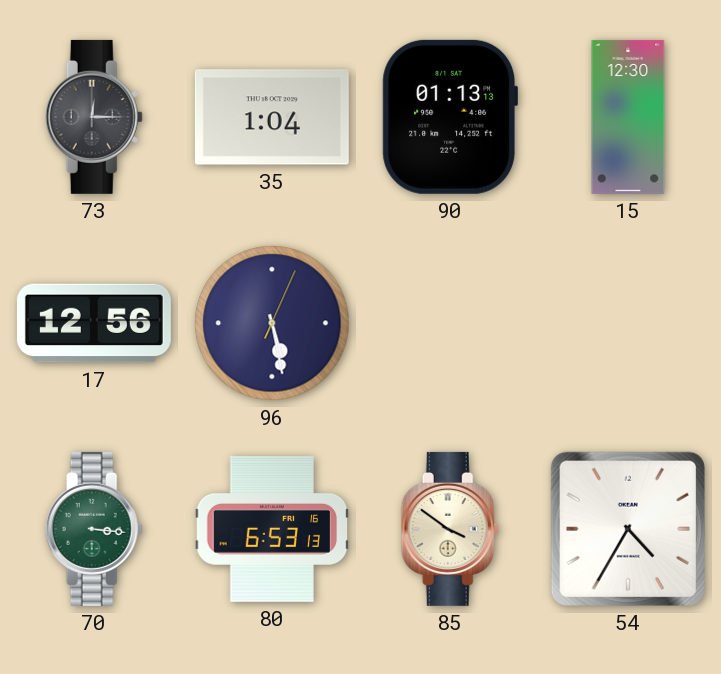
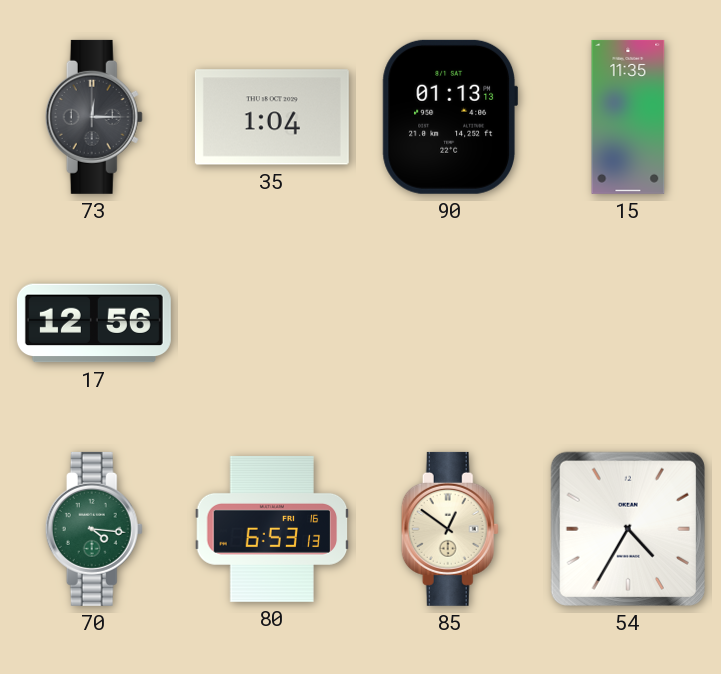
15: 12:30 -> 11:35 (628, 117)
96: 5:28 -> none (272, 323)
70: 3:16 -> 4:16 (94, 529)
85: 3:51 -> 12:51 (450, 529)
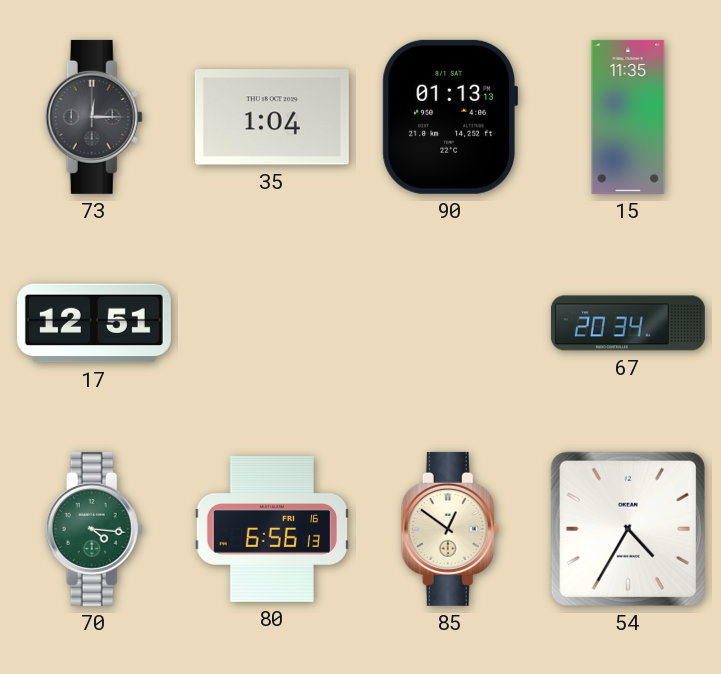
17: 12:56 -> 12:51 (94, 323)
67: none -> 20:34 (628, 323)
80: 6:53 -> 6:56 (272, 529)
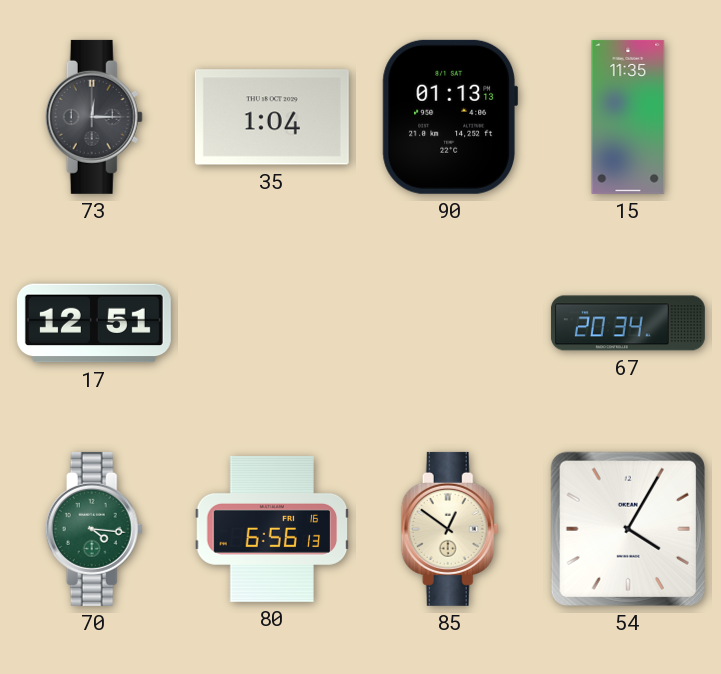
54: 4:35 -> 4:05 (628, 529)
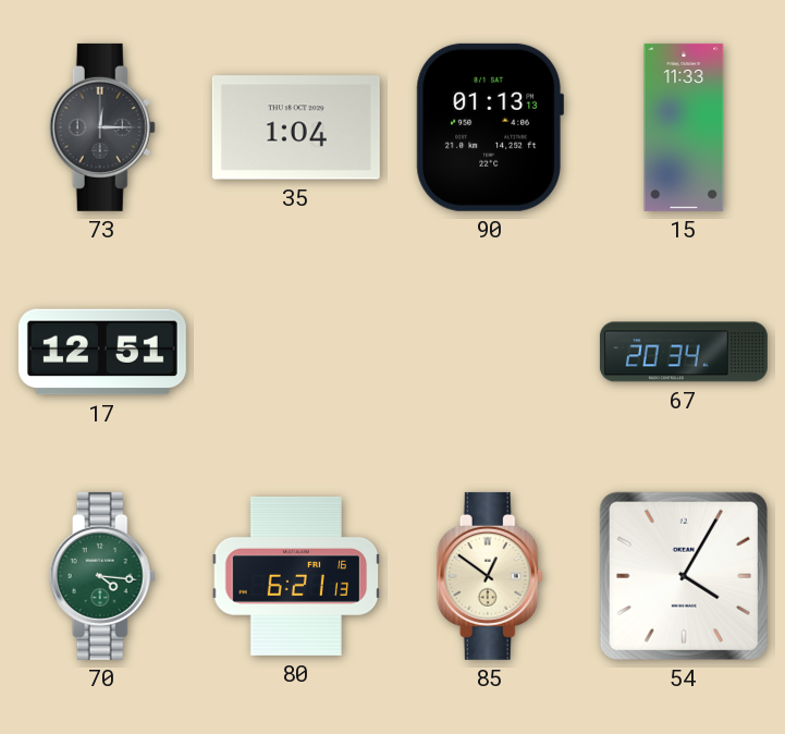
15: 11:35 -> 11:33 (684, 127)
80: 6:56 -> 6:21 (296, 576)
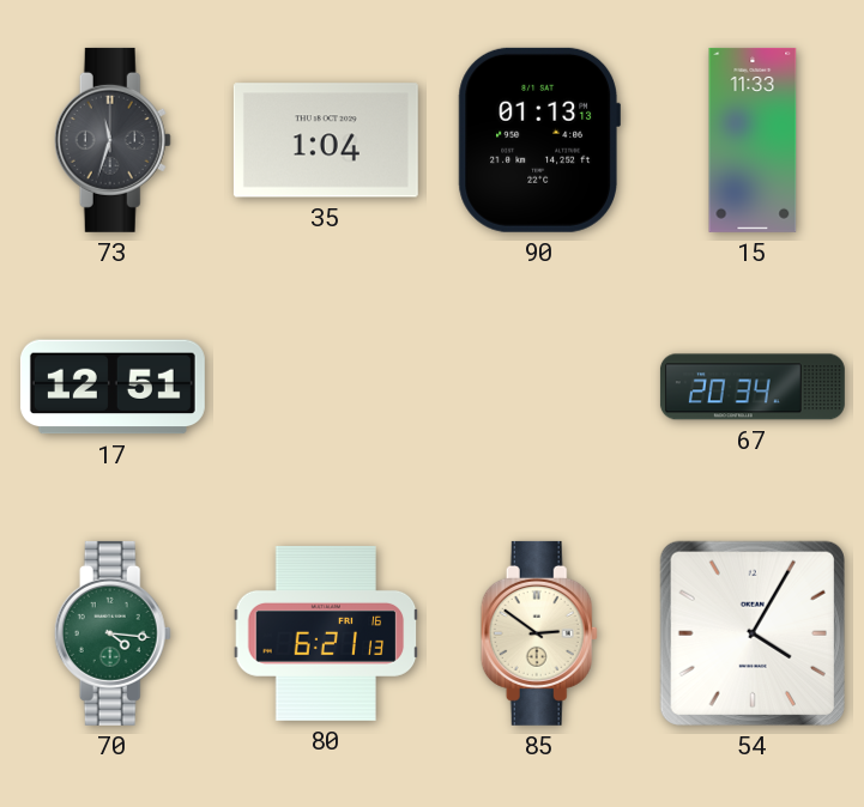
73: 12:15 -> 11:33 (113, 140)
85: 12:51 -> 2:51 (539, 633)
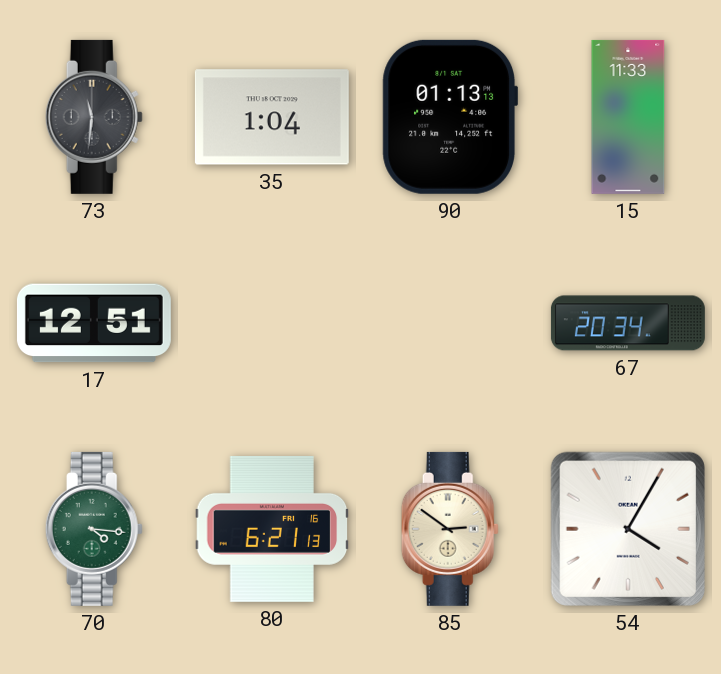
73: 11:33 -> 11:31 (94, 117)
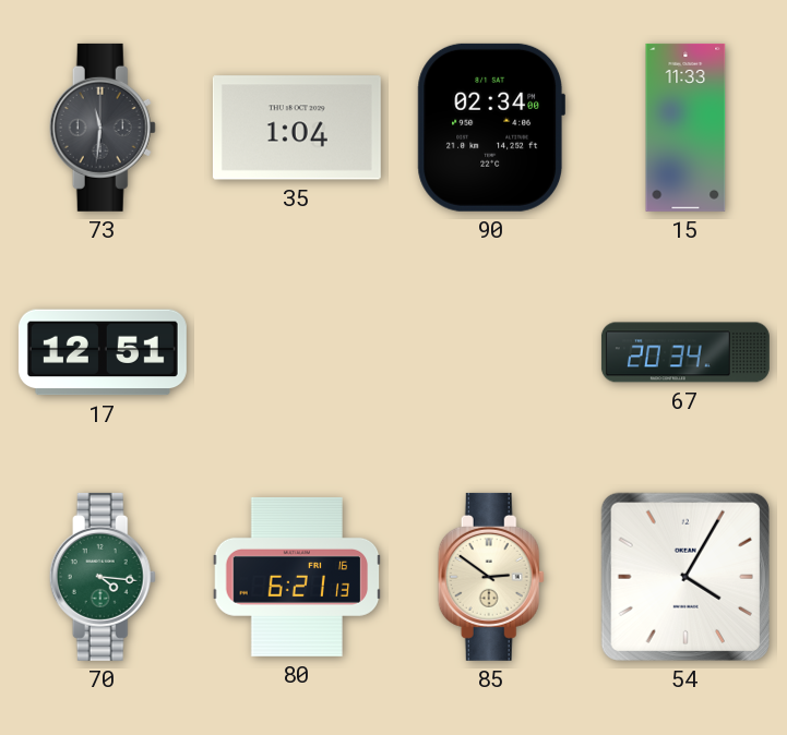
90: 01:13 -> 02:34 (490, 128)
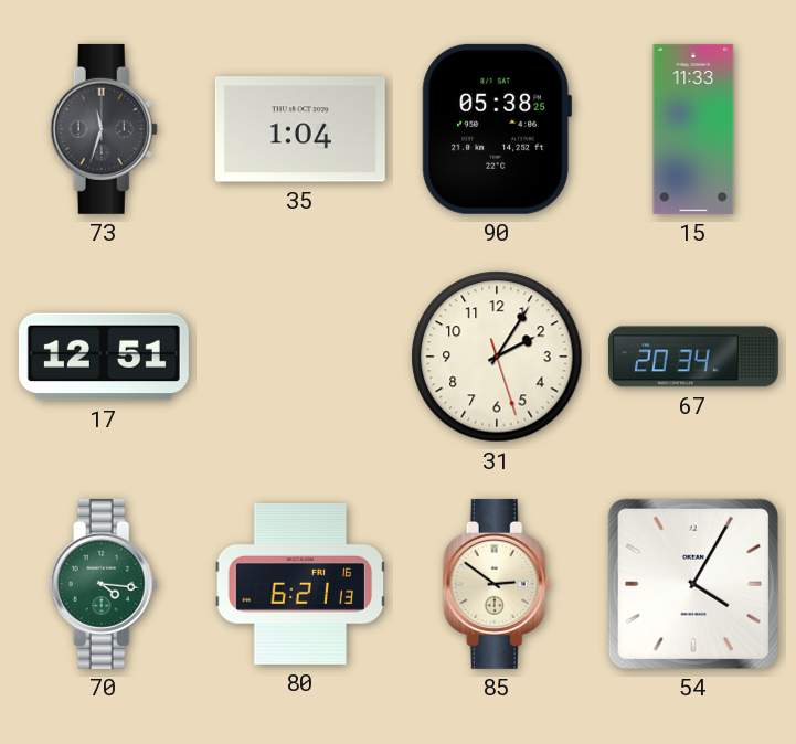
73: 11:31 -> 11:33 (104, 129)
90: 02:34 -> 05:38 (496, 129)
31: none -> 2:05 (497, 357)
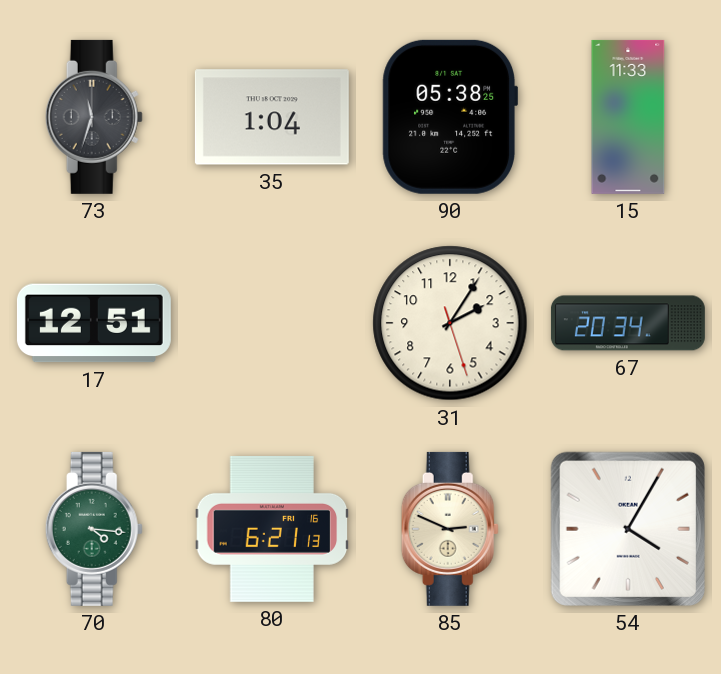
85: 2:51 -> 2:49 (450, 529)
